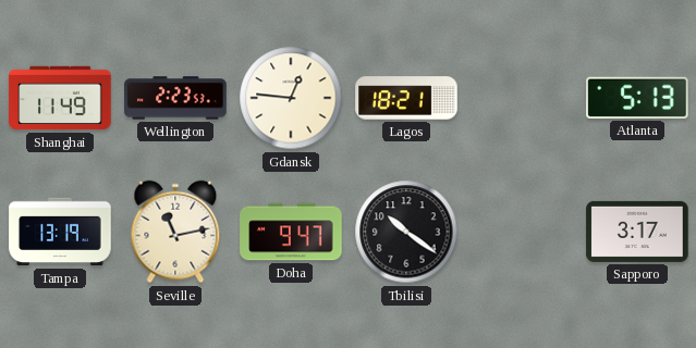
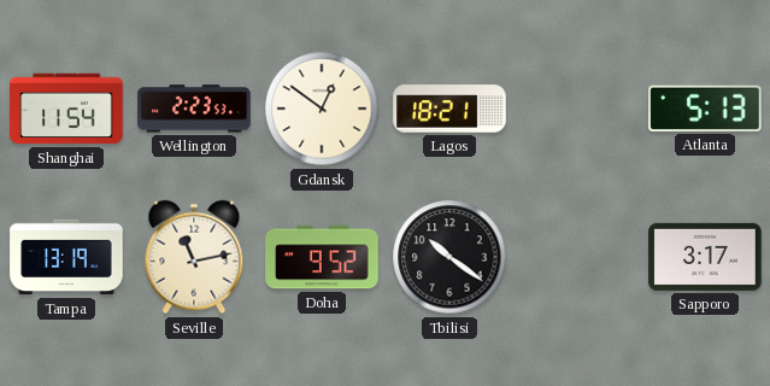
Shanghai: 11:49 -> 11:54 (66, 109)
Gdansk: 12:46 -> 12:51 (322, 109)
Doha: 9:47 -> 9:52 (322, 257)
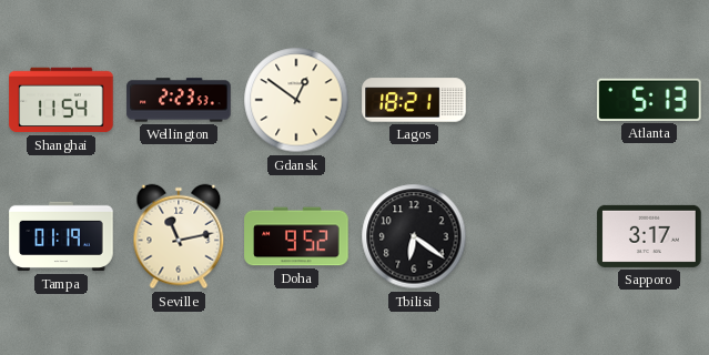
Tampa: 13:19 -> 01:19 (61, 236)
Tbilisi: 10:21 -> 6:21 (414, 236)
